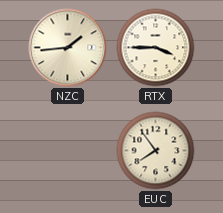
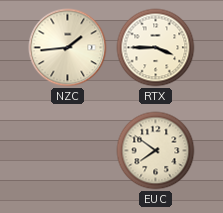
EUC: 7:54 -> 7:51 (156, 151)
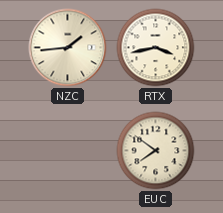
RTX: 3:45 -> 3:43 (156, 48)
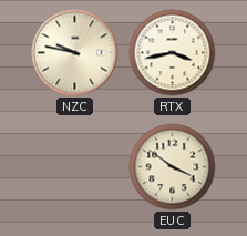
NZC: 1:44 -> 9:47 (75, 53)
EUC: 7:51 -> 3:51 (173, 167)
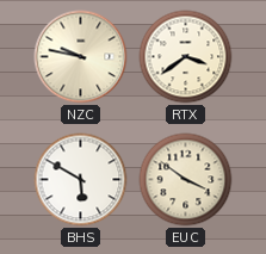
RTX: 3:43 -> 3:39 (186, 57)
BHS: none -> 5:50 (81, 180)
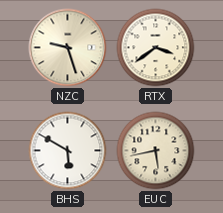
NZC: 9:47 -> 9:27 (68, 48)
EUC: 3:51 -> 5:43 (156, 151)
